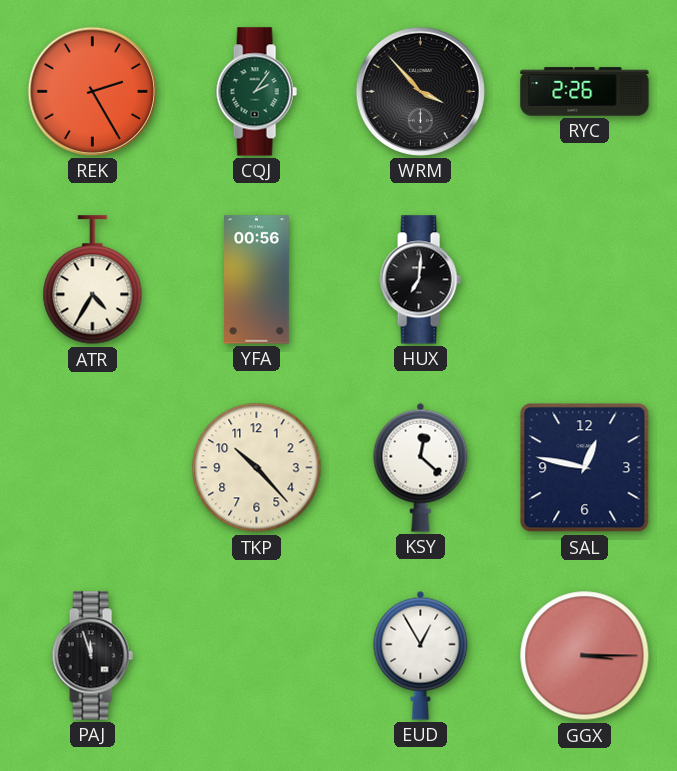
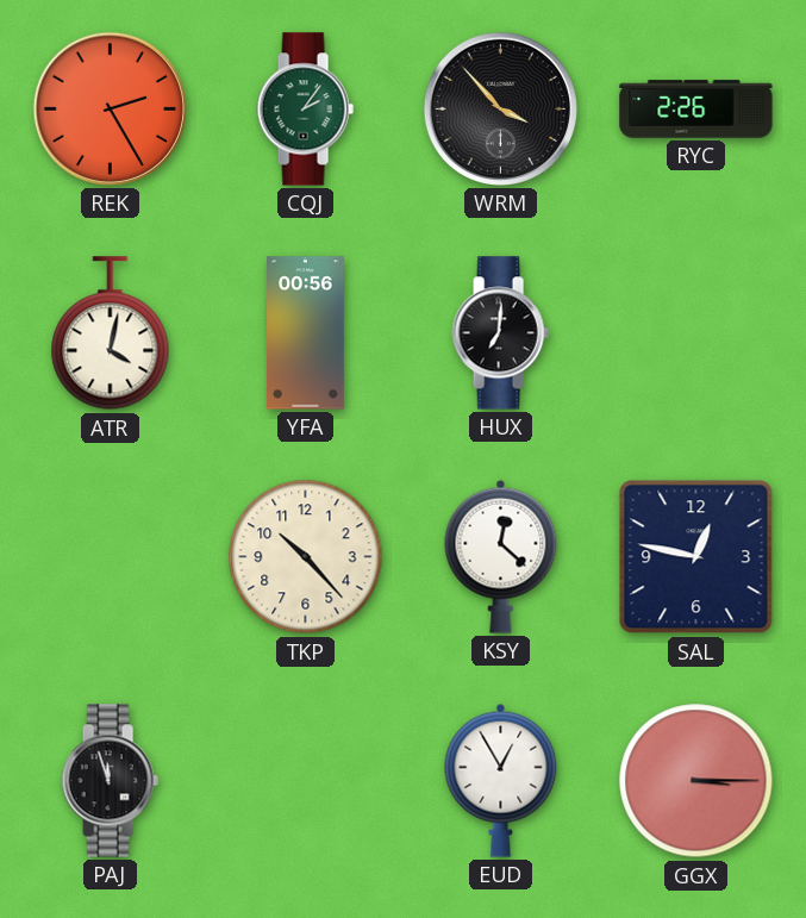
ATR: 4:35 -> 4:02 (111, 333)
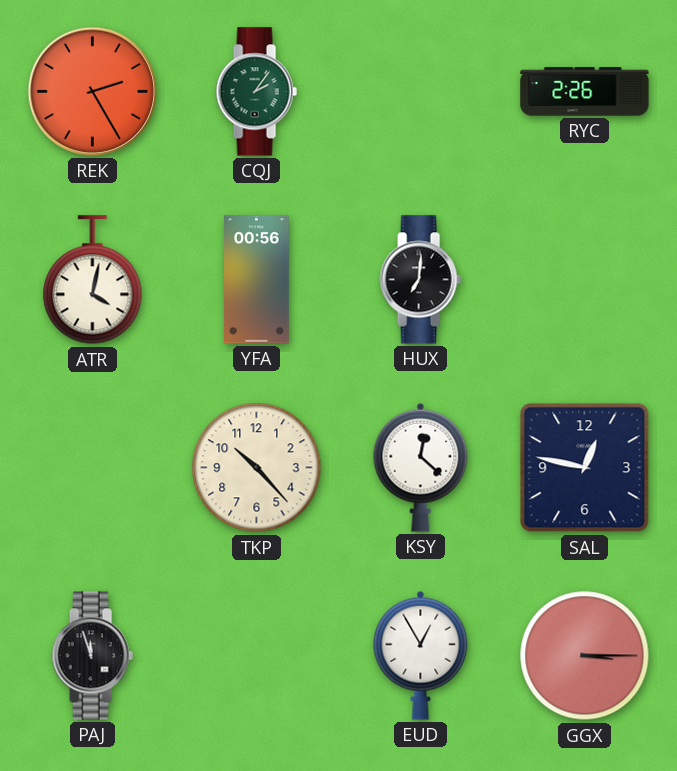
WRM: 3:53 -> none (500, 108)
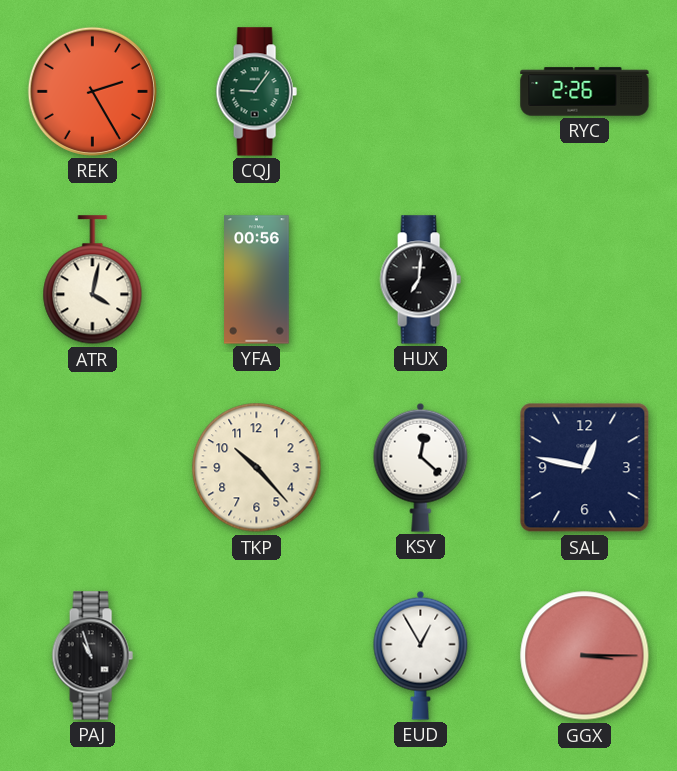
CQJ: 2:06 -> 9:06 (256, 92)
PAJ: 11:57 -> 10:57 (92, 656)
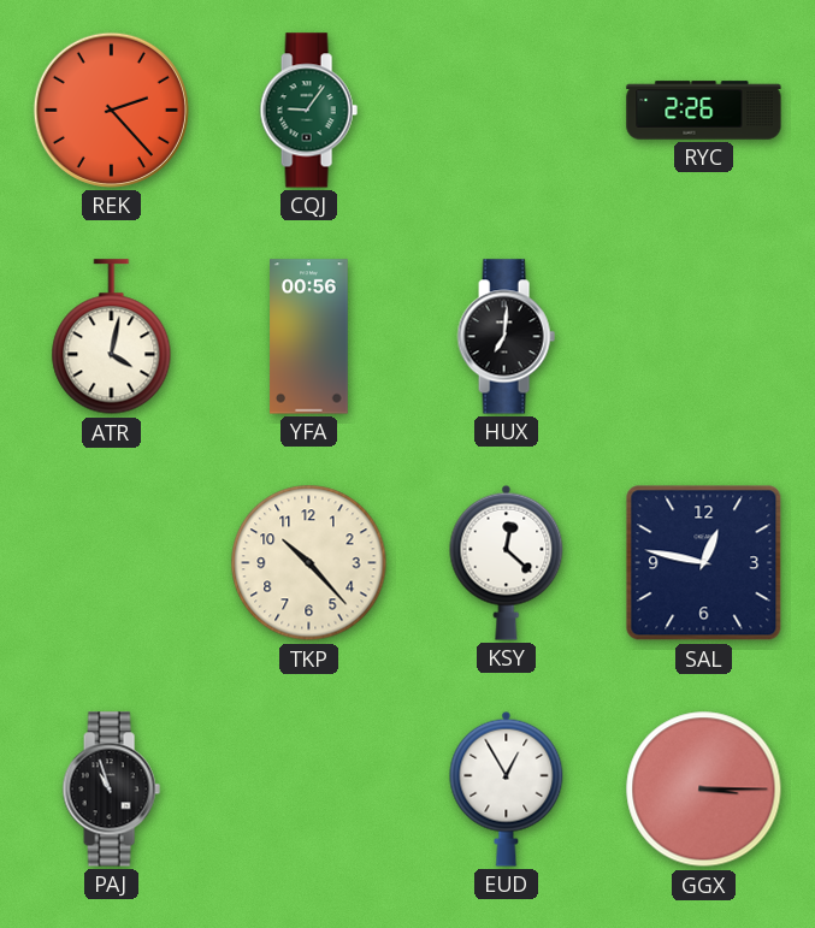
REK: 2:25 -> 2:23 (111, 110)
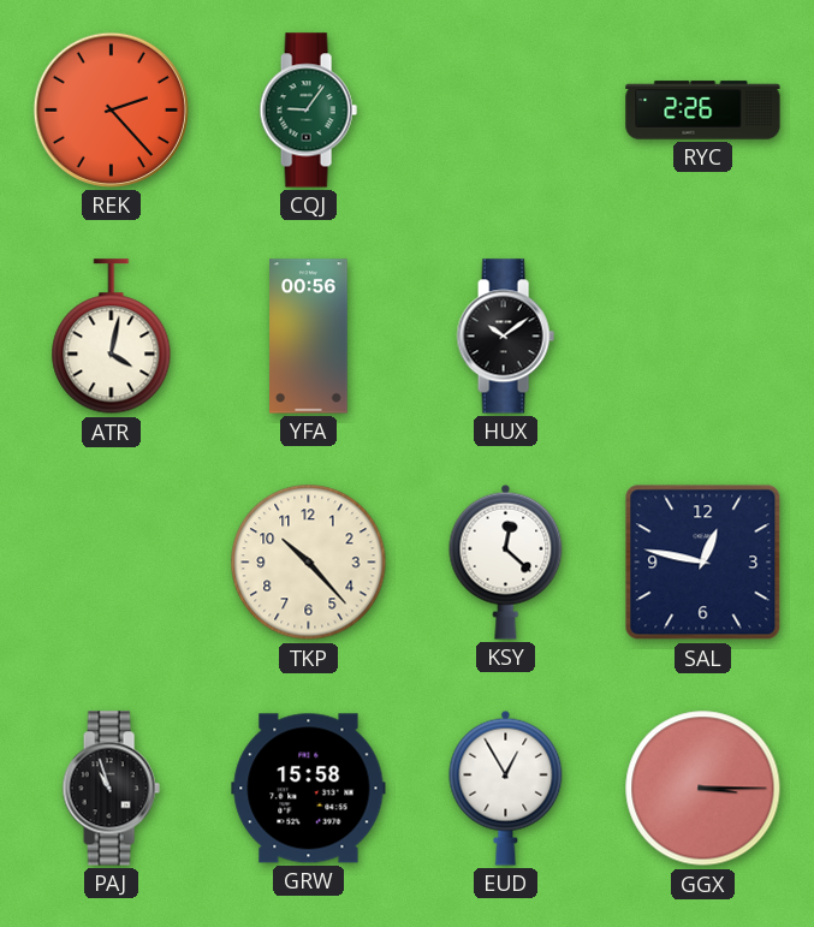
HUX: 7:01 -> 10:09 (505, 337)
GRW: none -> 15:58 (309, 789)
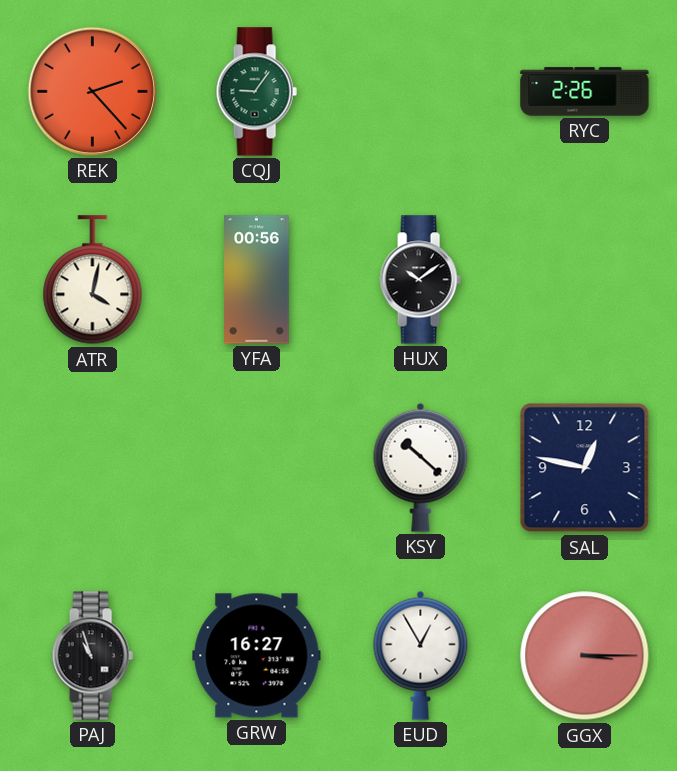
TKP: 10:23 -> none (309, 563)
KSY: 12:22 -> 10:22 (421, 467)
GRW: 15:58 -> 16:27 (257, 656)
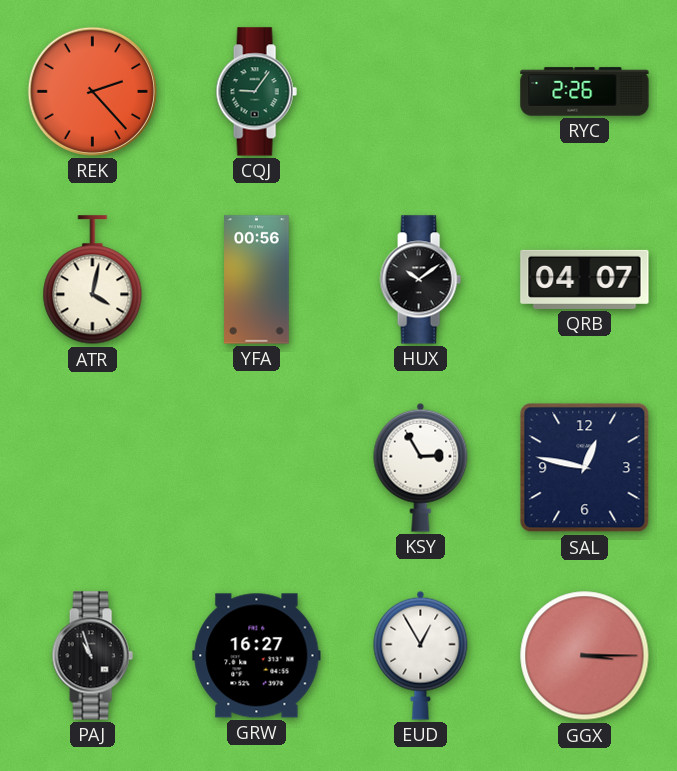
QRB: none -> 04:07 (585, 279)
KSY: 10:22 -> 2:55 (421, 467)
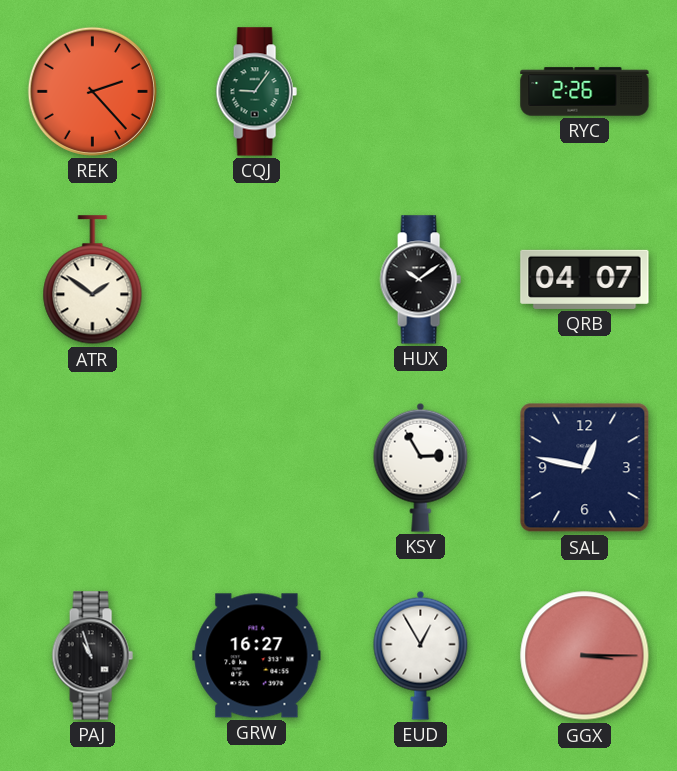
ATR: 4:02 -> 1:51 (93, 280)
YFA: 00:56 -> none (257, 280)
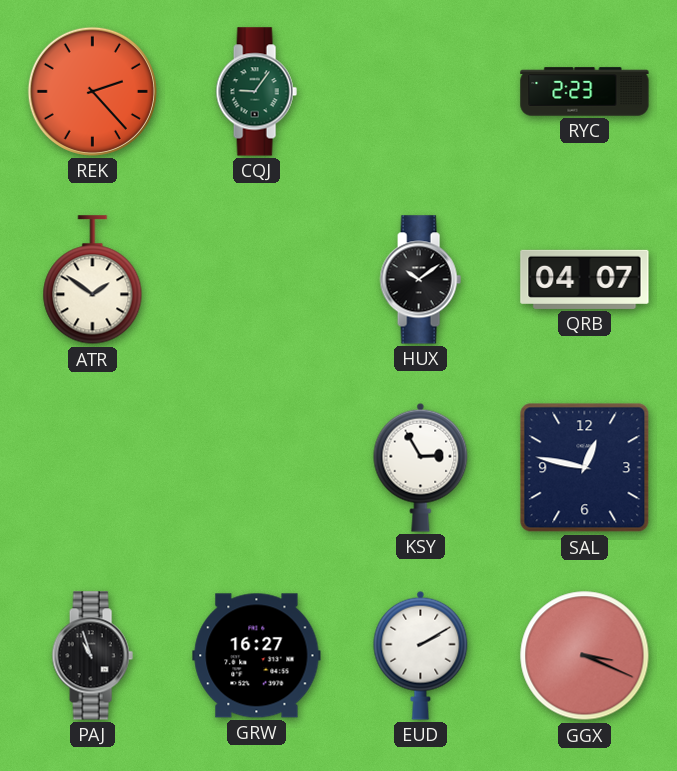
RYC: 2:26 -> 2:23 (585, 92)
EUD: 12:55 -> 2:10 (421, 655)
GGX: 3:15 -> 3:19 (585, 656)
